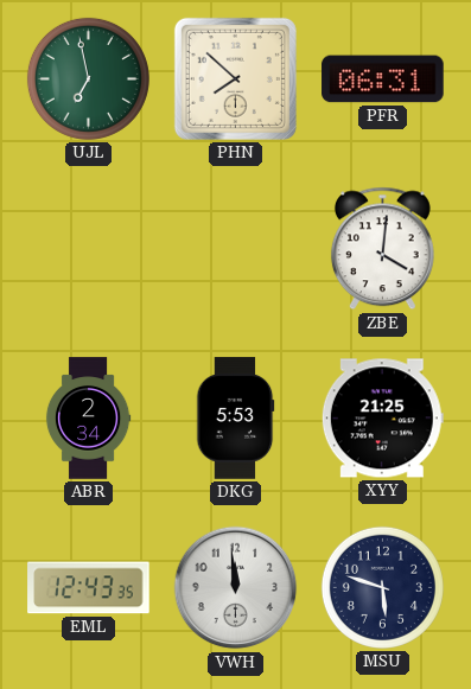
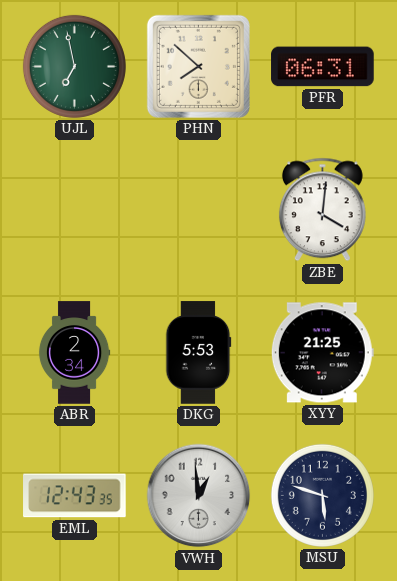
VWH: 11:59 -> 12:59 (199, 496)
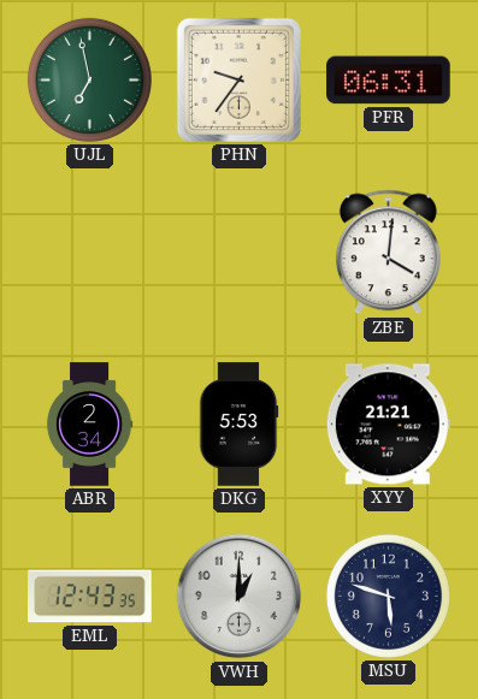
PHN: 7:52 -> 9:36 (238, 79)
XYY: 21:25 -> 21:21 (388, 425)
VWH: 12:59 -> 1:00 (240, 597)
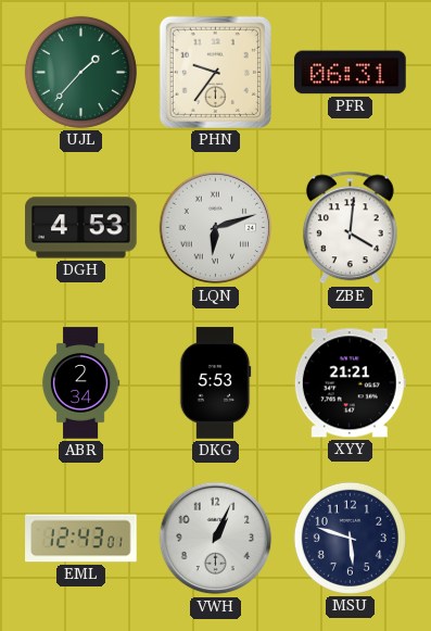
UJL: 6:58 -> 1:37 (80, 72)
DGH: none -> 4:53 (81, 228)
LQN: none -> 6:12 (216, 228)
EML: 12:43:35 -> 12:43:01 (81, 539)
VWH: 1:00 -> 1:04 (216, 539)
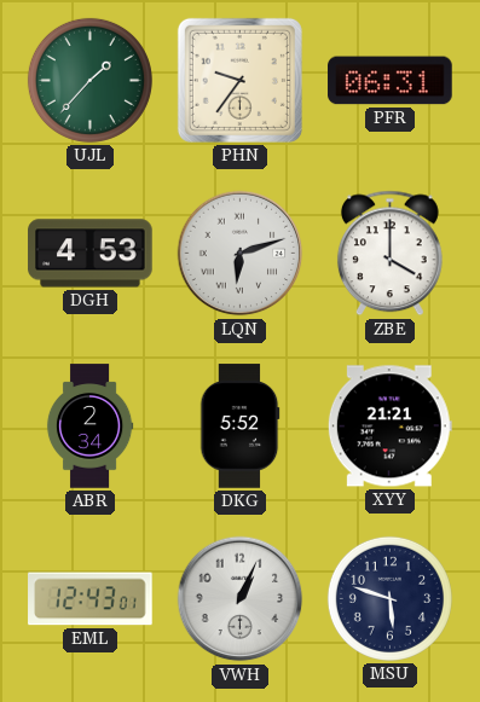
ZBE: 4:01 -> 4:00 (389, 254)
DKG: 5:53 -> 5:52 (241, 427)
